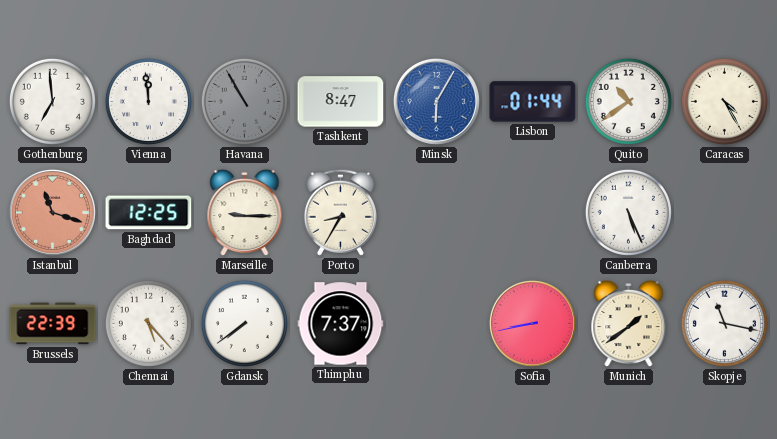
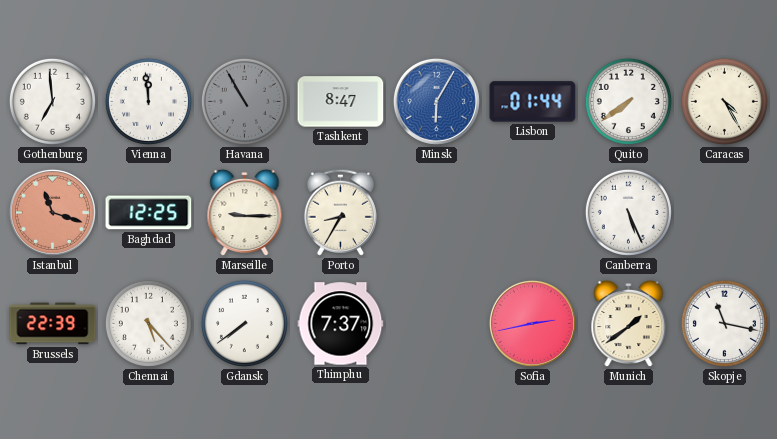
Quito: 10:39 -> 7:39 (628, 101)
Sofia: 8:43 -> 2:43 (532, 323)
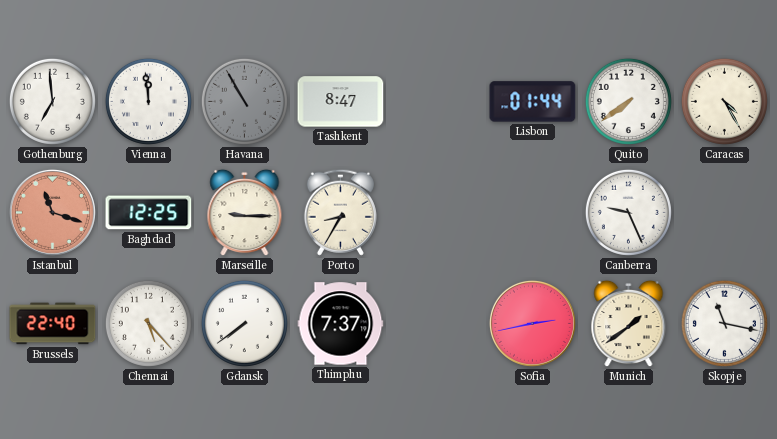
Minsk: 6:05 -> none (436, 101)
Canberra: 5:26 -> 9:26 (628, 212)
Brussels: 22:39 -> 22:40 (53, 324)
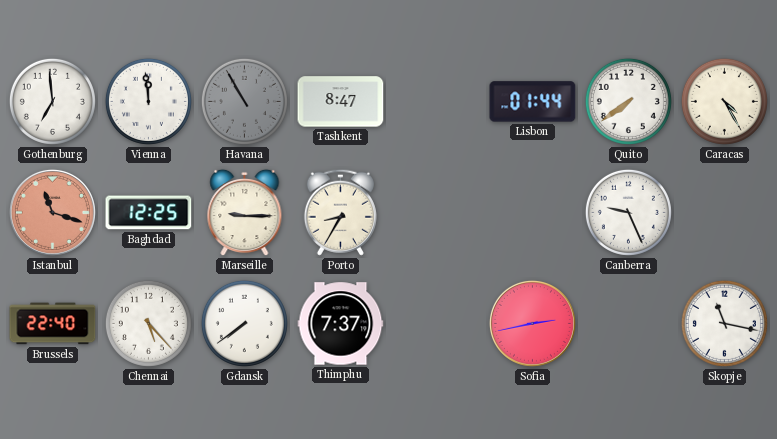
Munich: 1:39 -> none (629, 324)
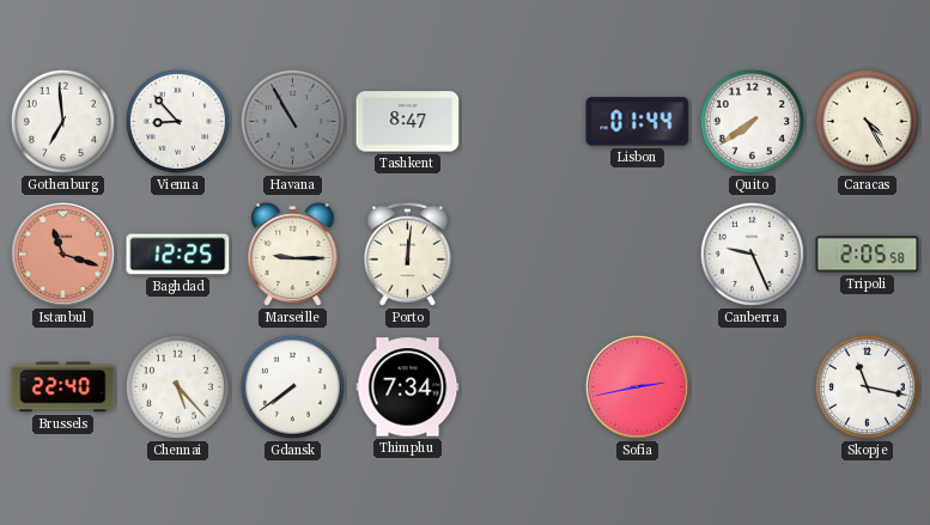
Vienna: 11:59 -> 8:53 (177, 121)
Porto: 8:35 -> 12:01 (407, 254)
Tripoli: none -> 2:05 (868, 255)
Thimphu: 7:37 -> 7:34 (408, 387)
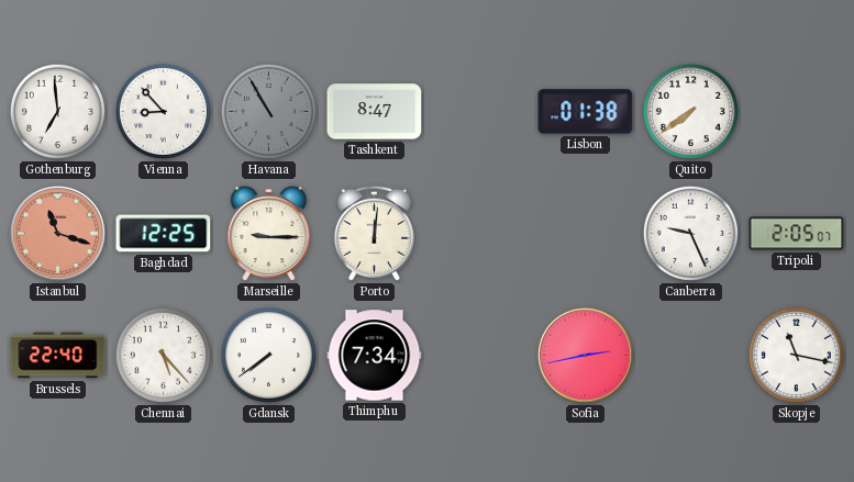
Lisbon: 01:44 -> 01:38 (586, 112)
Caracas: 4:25 -> none (867, 121)
Tripoli: 2:05:58 -> 2:05:07 (797, 234)
